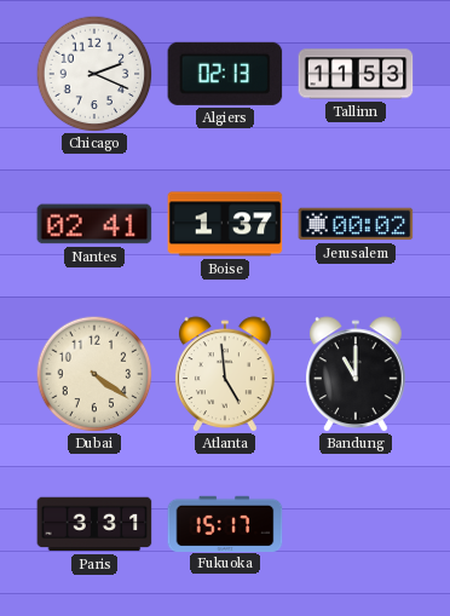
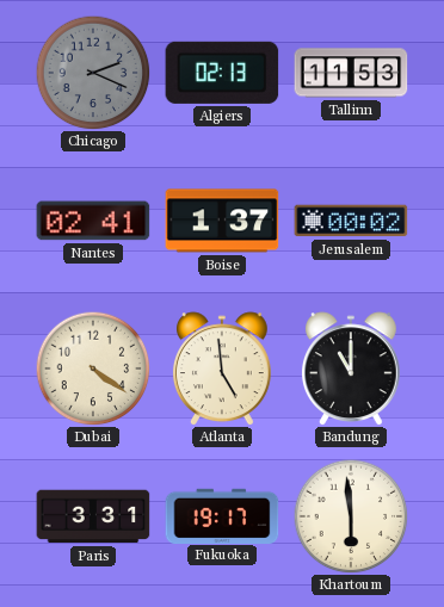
Chicago dial: white -> grey (93, 73)
Fukuoka: 15:17 -> 19:17 (222, 515)
Khartoum: none -> 5:59 (351, 516)
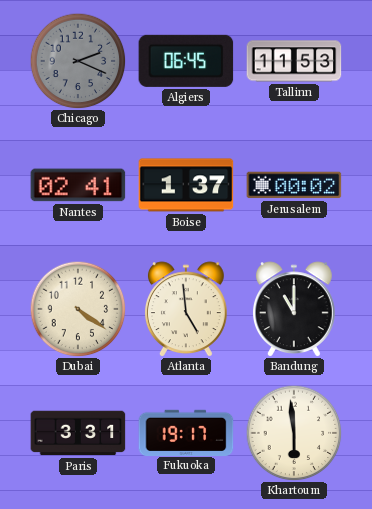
Algiers: 02:13 -> 06:45 (186, 61)
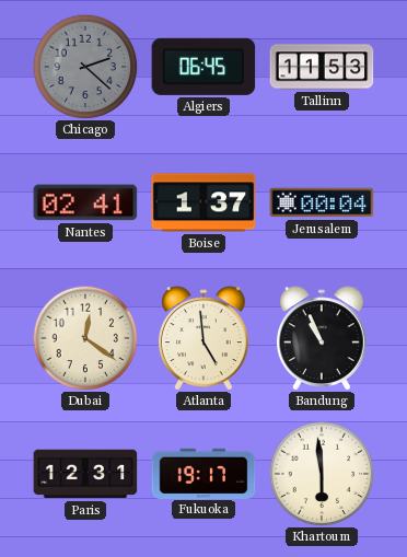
Chicago: 2:19 -> 2:22 (85, 67)
Jerusalem: 00:02 -> 00:04 (322, 202)
Dubai: 4:21 -> 12:21 (85, 338)
Bandung: 11:00 -> 10:56 (322, 338)
Paris: 3:31 -> 12:31 (85, 474)
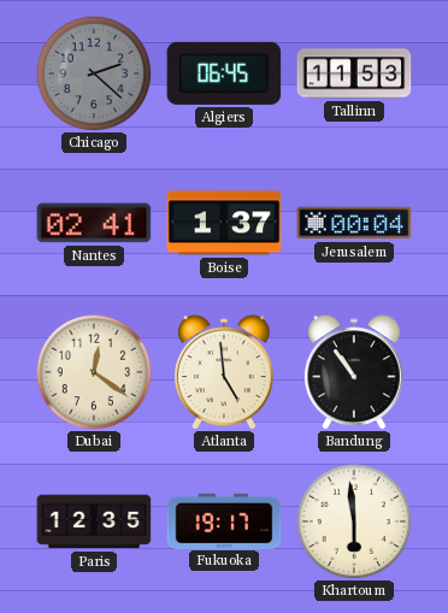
Bandung: 10:56 -> 10:54 (354, 372)
Paris: 12:31 -> 12:35 (94, 521)
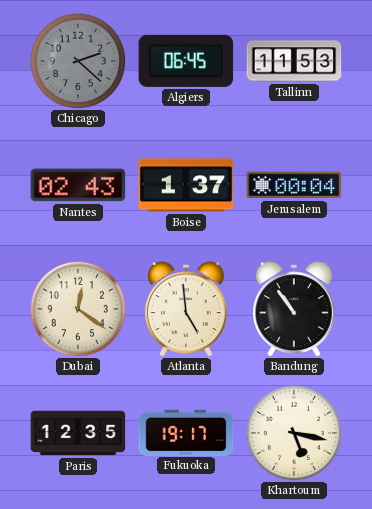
Nantes: 02:41 -> 02:43 (78, 185)
Khartoum: 5:59 -> 5:17 (294, 433)
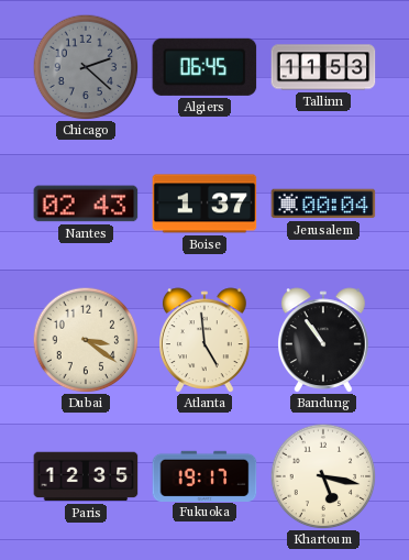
Dubai: 12:21 -> 3:21 (86, 340)
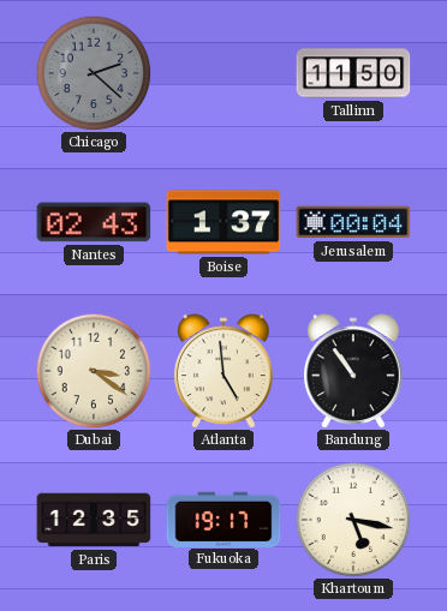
Algiers: 06:45 -> none (204, 67)
Tallinn: 11:53 -> 11:50 (353, 73)
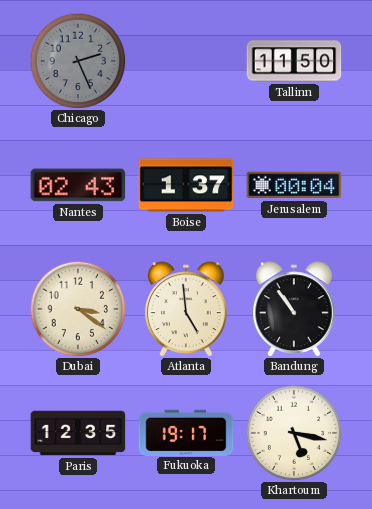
Chicago: 2:22 -> 2:26 (78, 61)
